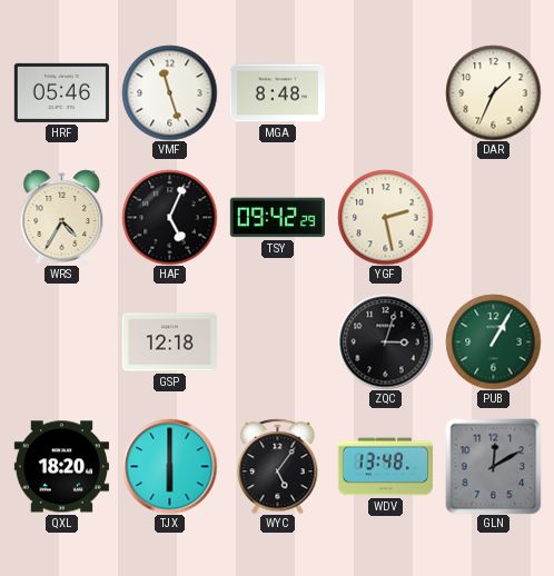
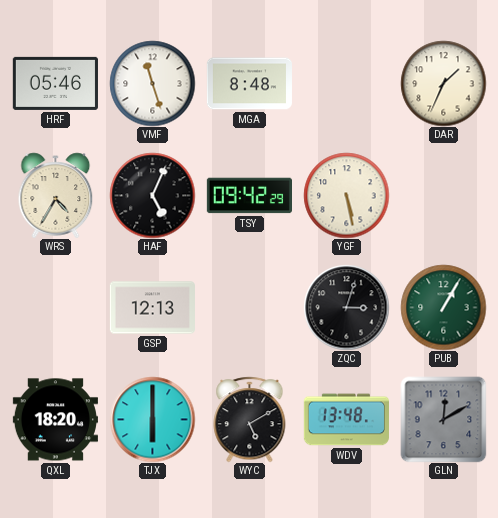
YGF: 2:28 -> 5:28 (346, 195)
GSP: 12:18 -> 12:13 (152, 308)
WYC: 5:06 -> 5:10 (250, 419)
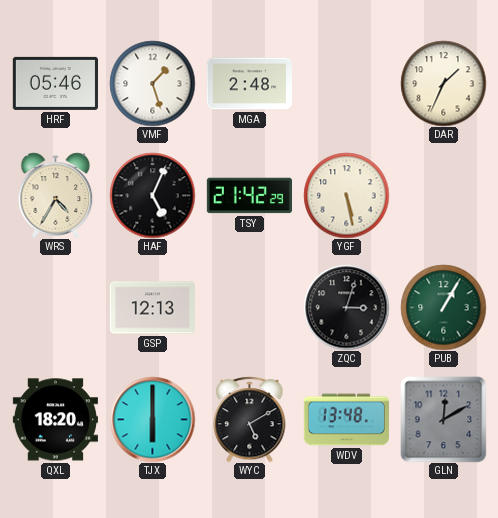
VMF: 11:27 -> 1:27 (152, 83)
MGA: 8:48 -> 2:48 (249, 84)
TSY: 09:42 -> 21:42 (249, 196)
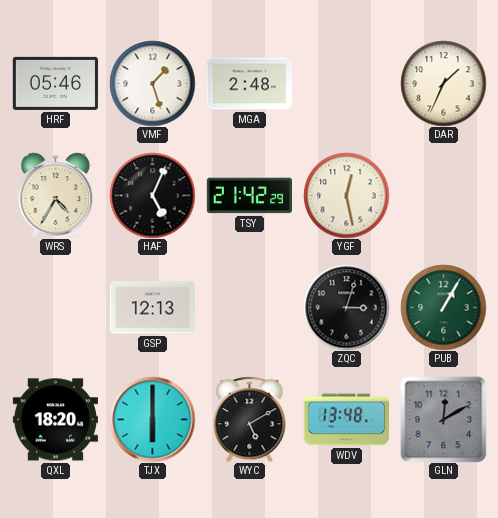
YGF: 5:28 -> 12:28 (346, 195)
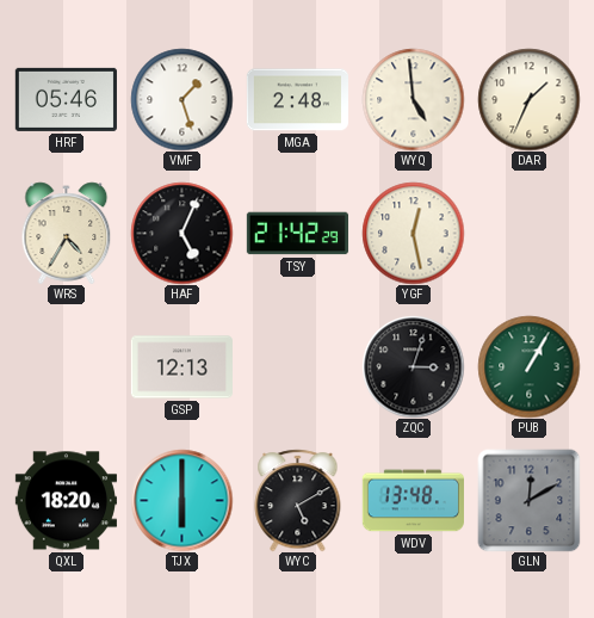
WYQ: none -> 4:59 (413, 99)
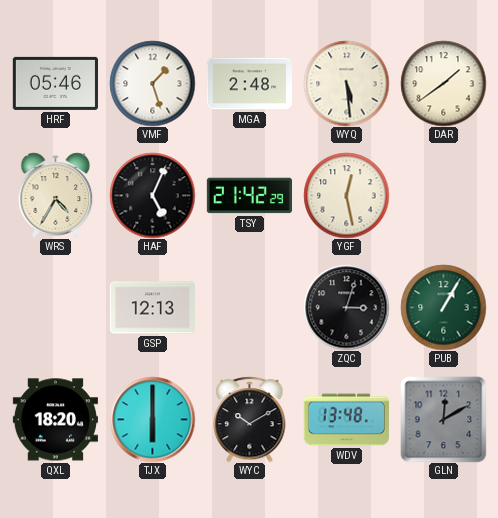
WYQ: 4:59 -> 5:29 (346, 83)
DAR: 1:34 -> 1:39 (443, 83)
WYC: 5:10 -> 10:10 (250, 419)
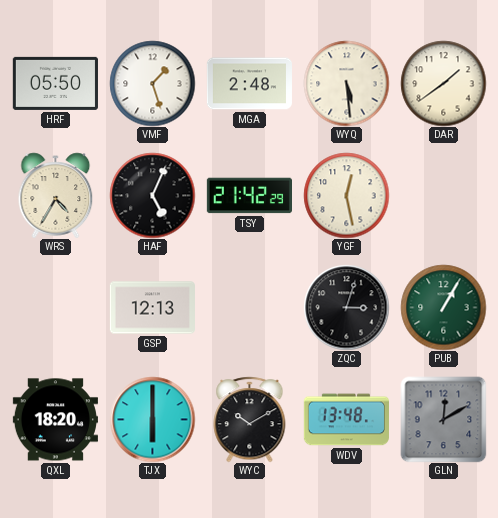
HRF: 05:46 -> 05:50 (55, 83)
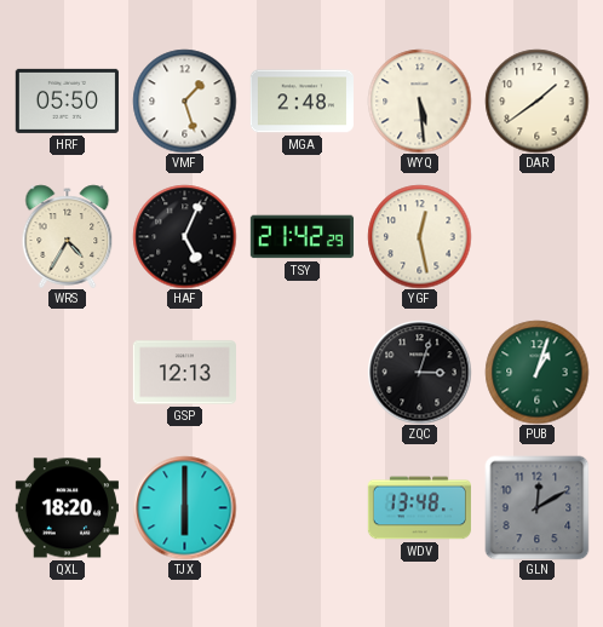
PUB: 1:05 -> 1:03 (536, 372)
WYC: 10:10 -> none (250, 419)
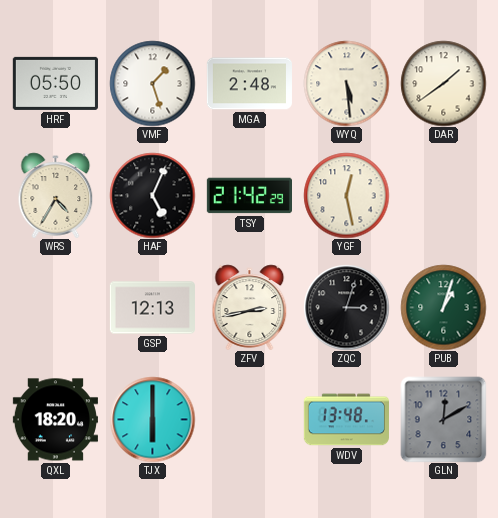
ZFV: none -> 2:43 (250, 307)
